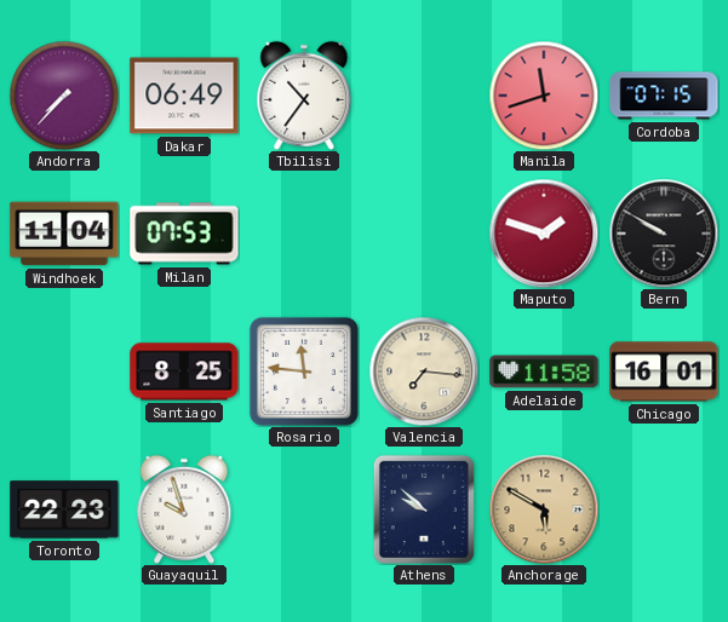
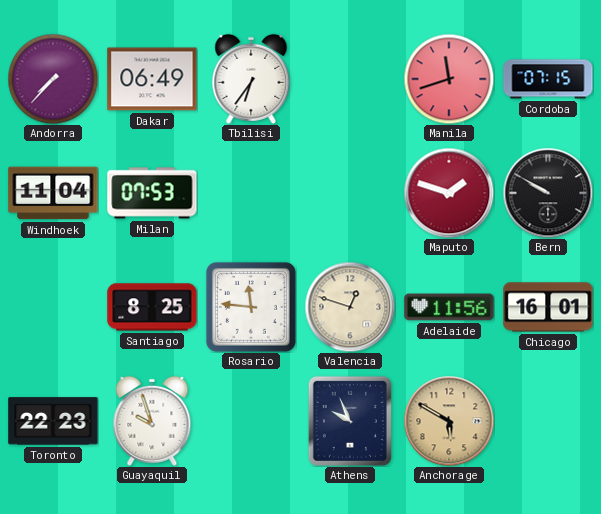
Tbilisi: 10:36 -> 6:36 (251, 79)
Valencia: 7:16 -> 12:48 (350, 307)
Adelaide: 11:58 -> 11:56 (449, 307)
Athens: 9:52 -> 9:56 (350, 421)
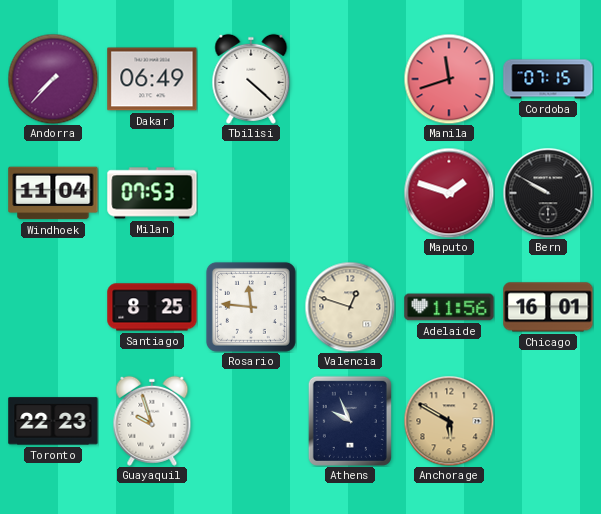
Tbilisi: 6:36 -> 4:22 (251, 79)
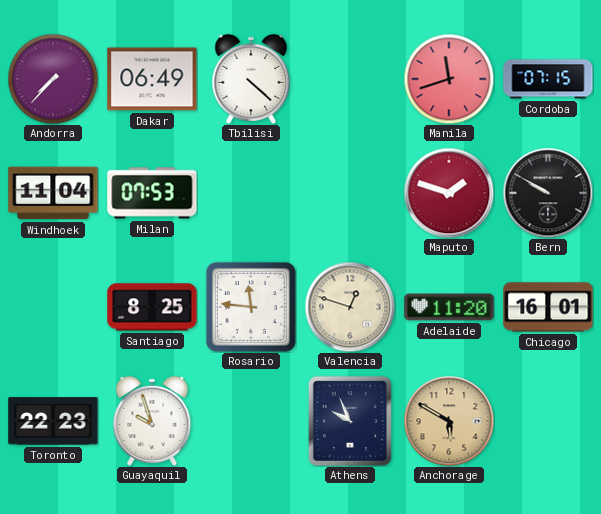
Adelaide: 11:56 -> 11:20 (449, 307)
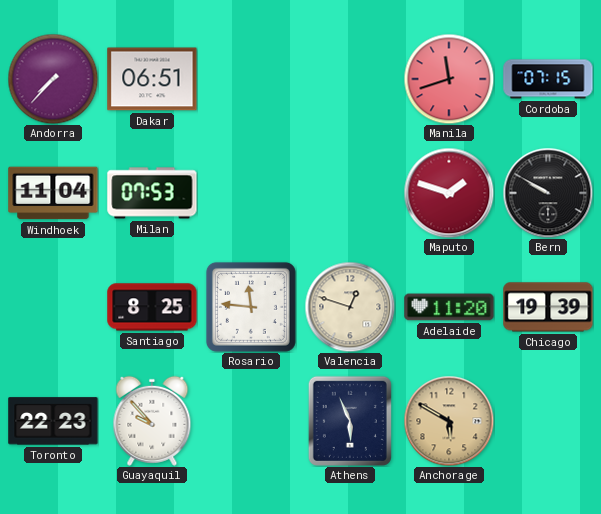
Dakar: 06:49 -> 06:51 (152, 79)
Tbilisi: 4:22 -> none (251, 79)
Chicago: 16:01 -> 19:39 (548, 307)
Guayaquil: 9:57 -> 9:53 (152, 421)
Athens: 9:56 -> 5:56 (350, 421)
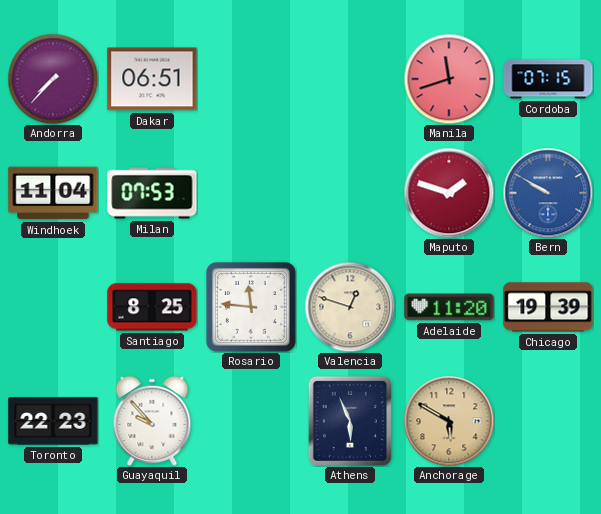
Bern dial: black -> blue (548, 193)
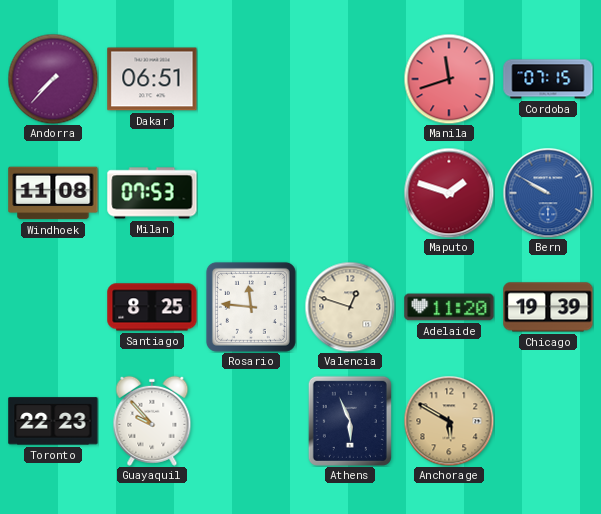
Windhoek: 11:04 -> 11:08 (53, 193)
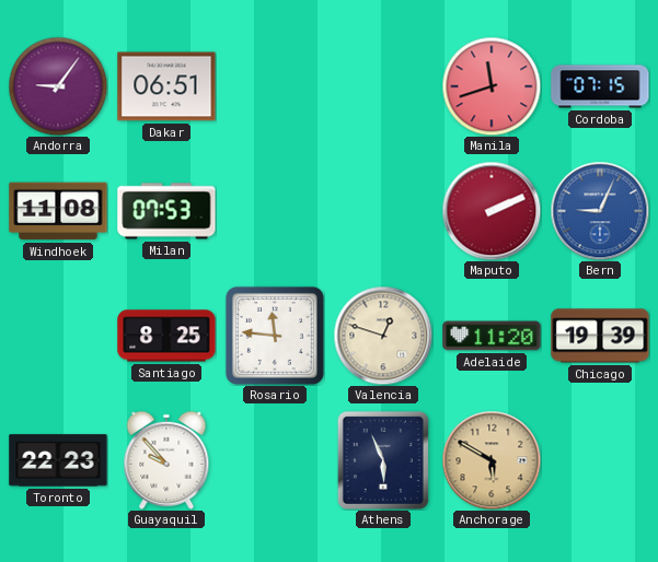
Andorra: 7:37 -> 9:06 (58, 86)
Maputo: 1:48 -> 2:11 (492, 211)
Bern: 9:50 -> 9:04 (600, 211)
